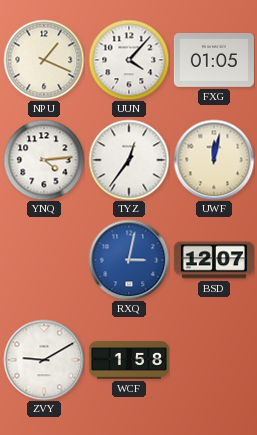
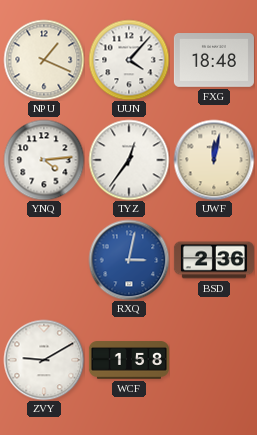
FXG: 01:05 -> 18:48 (214, 61)
BSD: 12:07 -> 2:36 (214, 260)
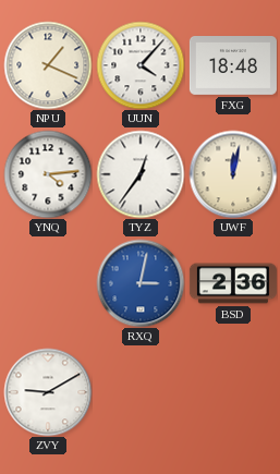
WCF: 1:58 -> none (129, 360)
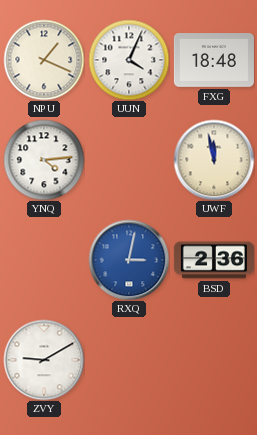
UUN: 4:07 -> 4:04 (129, 60)
TYZ: 12:36 -> none (141, 174)
UWF: 12:02 -> 11:58 (214, 160)
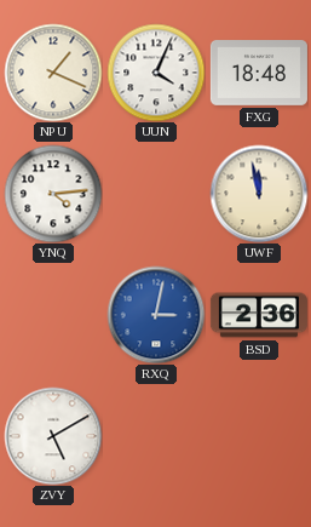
ZVY: 9:10 -> 5:10 (53, 436)
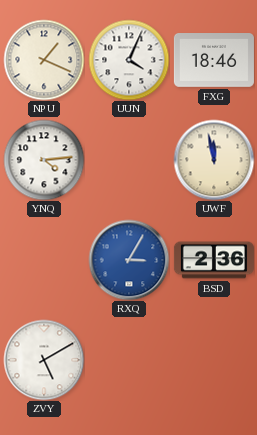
FXG: 18:48 -> 18:46 (214, 61)
RXQ: 3:02 -> 3:05 (129, 260)
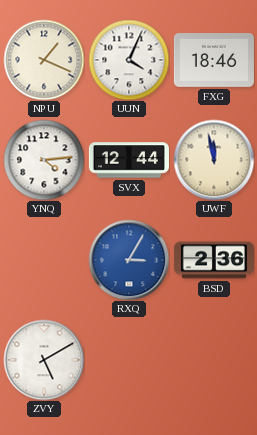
SVX: none -> 12:44 (129, 160)
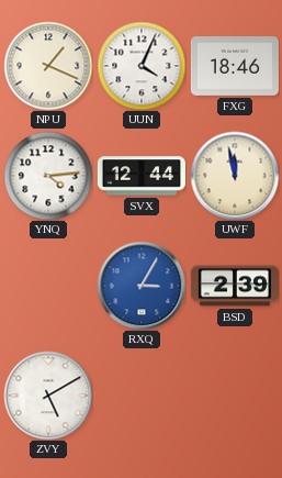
BSD: 2:36 -> 2:39 (235, 286)
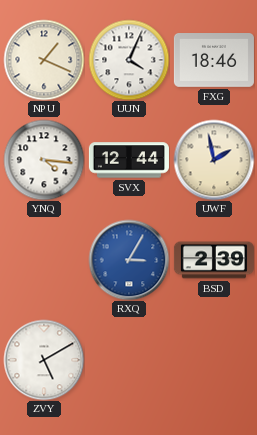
YNQ: 4:14 -> 4:16 (44, 160)
UWF: 11:58 -> 1:58 (214, 160)
